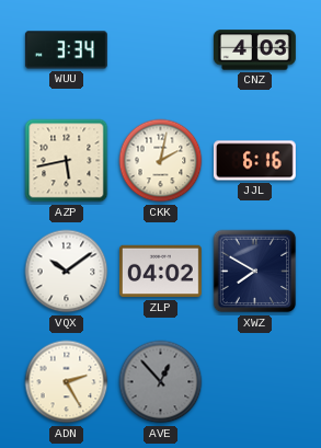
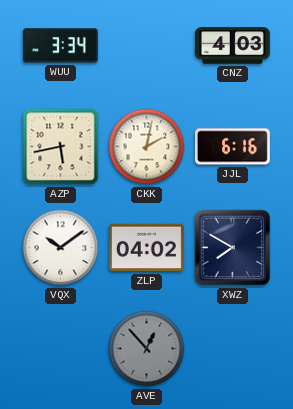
ADN: 2:25 -> none (67, 382)
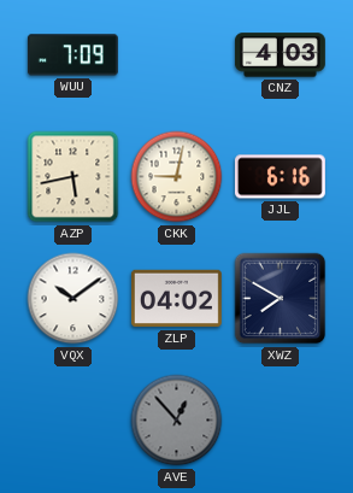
WUU: 3:34 -> 7:09 (72, 55)
CKK: 2:02 -> 9:02 (177, 177)
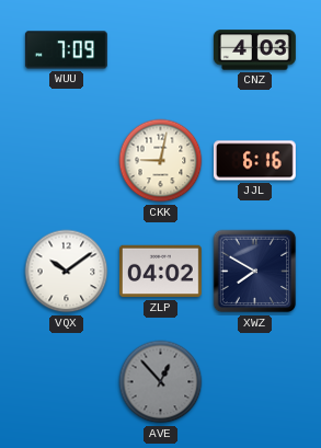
AZP: 5:43 -> none (73, 177)
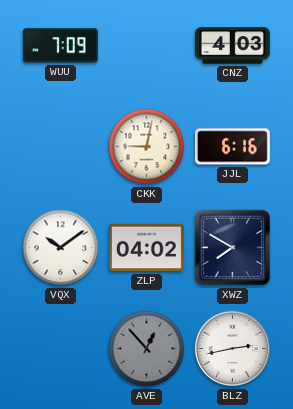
BLZ: none -> 2:43 (233, 349)
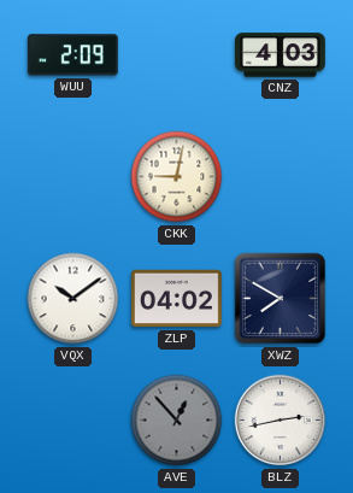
WUU: 7:09 -> 2:09 (72, 55)
JJL: 6:16 -> none (232, 147)
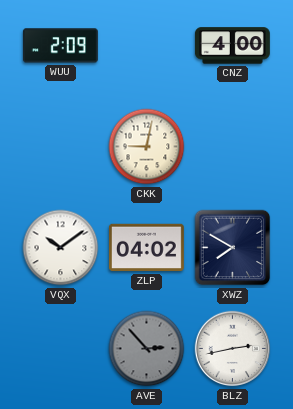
CNZ: 4:03 -> 4:00 (232, 46)
AVE: 12:53 -> 2:53 (147, 349)
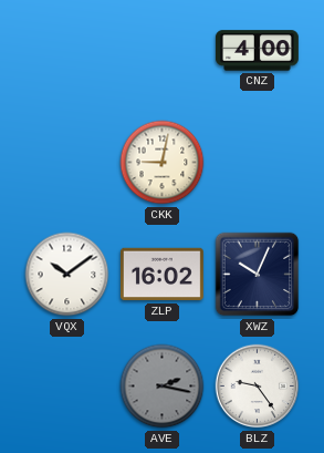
WUU: 2:09 -> none (60, 46)
ZLP: 04:02 -> 16:02 (161, 275)
XWZ: 7:50 -> 10:04 (258, 275)
AVE: 2:53 -> 2:17 (163, 387)
BLZ: 2:43 -> 9:24 (258, 387)
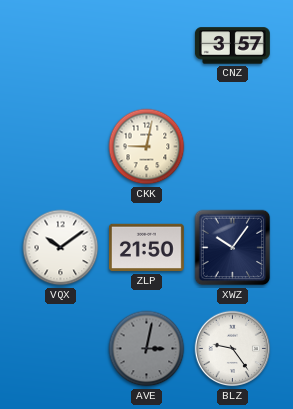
CNZ: 4:00 -> 3:57 (232, 46)
ZLP: 16:02 -> 21:50 (146, 248)
XWZ: 10:04 -> 10:06 (233, 248)
AVE: 2:17 -> 3:02 (147, 349)
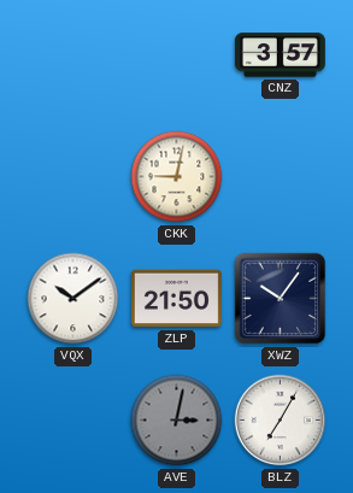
BLZ: 9:24 -> 7:05 (281, 421)
